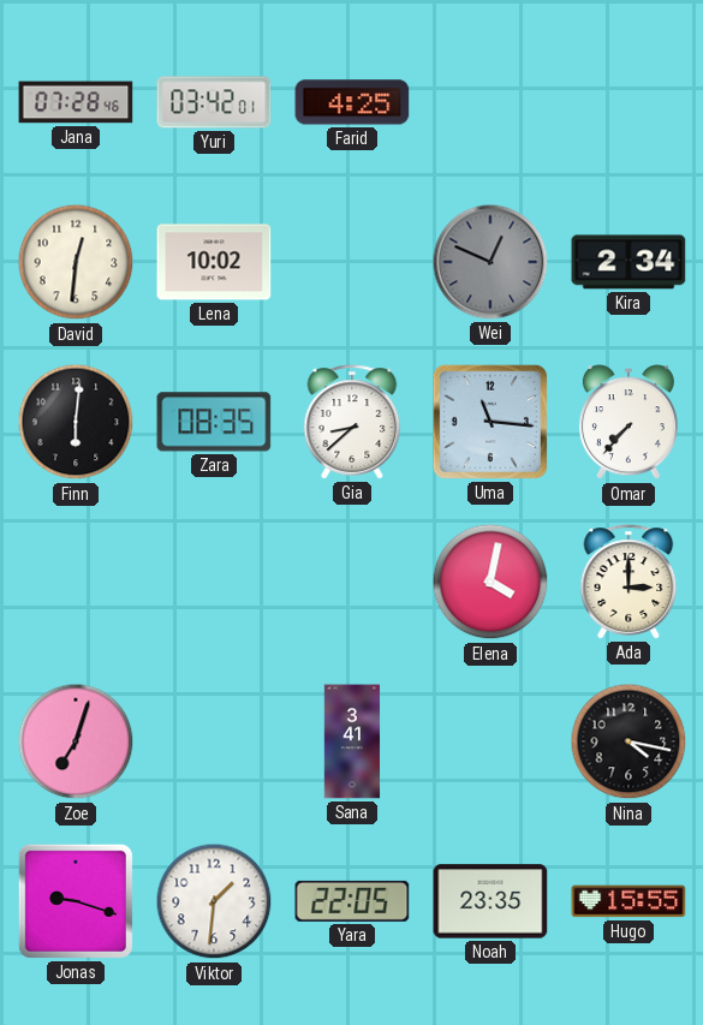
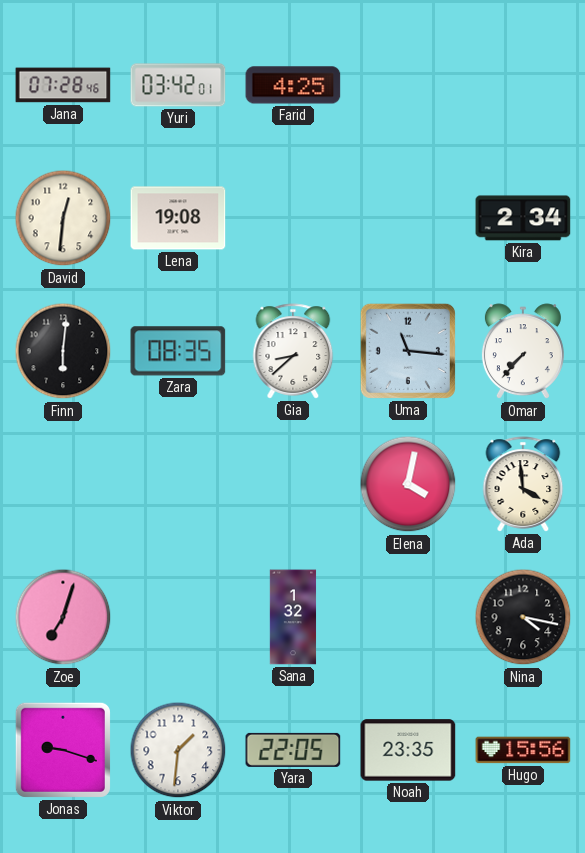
Lena: 10:02 -> 19:08 (178, 218)
Wei: 12:49 -> none (490, 262)
Ada: 3:00 -> 3:59 (523, 484)
Sana: 3:41 -> 1:32 (293, 617)
Hugo: 15:55 -> 15:56 (523, 750)
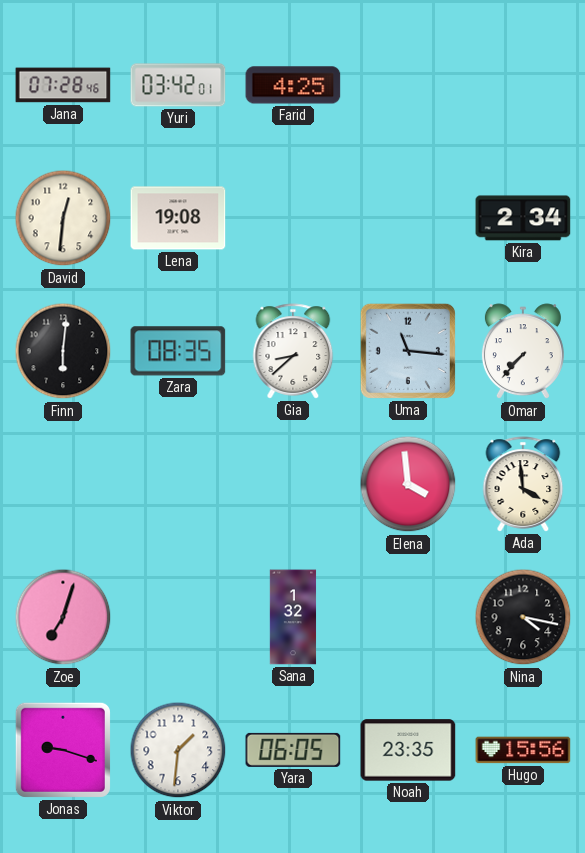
Elena: 4:02 -> 3:59 (408, 484)
Yara: 22:05 -> 06:05 (293, 750)
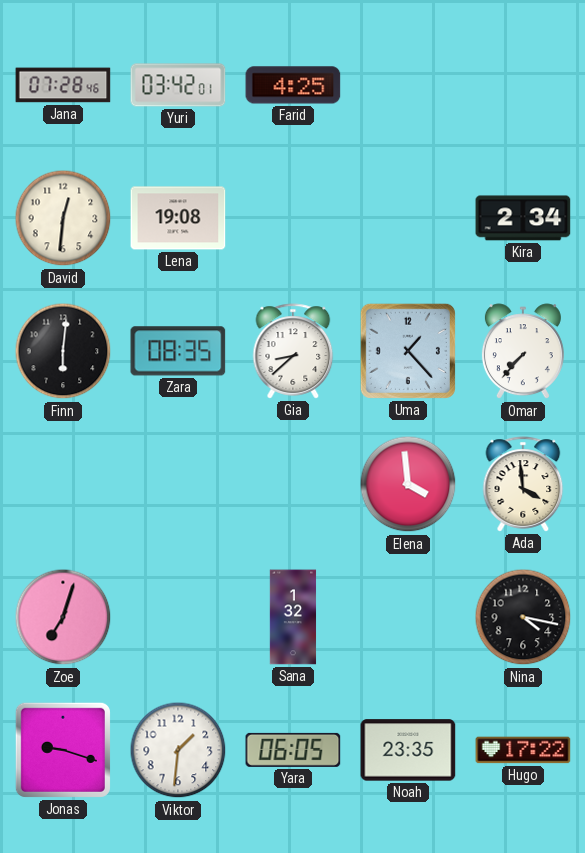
Uma: 11:16 -> 1:23 (408, 351)
Hugo: 15:56 -> 17:22 (523, 750)
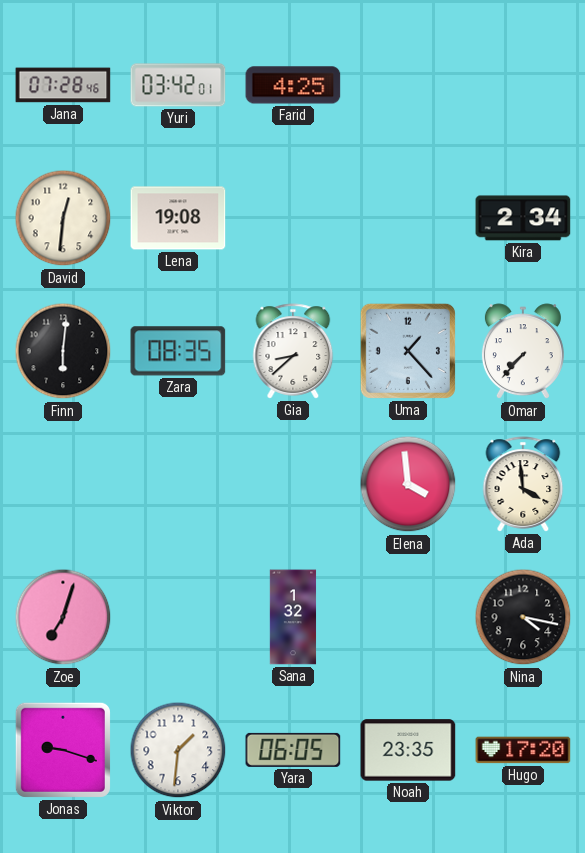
Hugo: 17:22 -> 17:20 (523, 750)
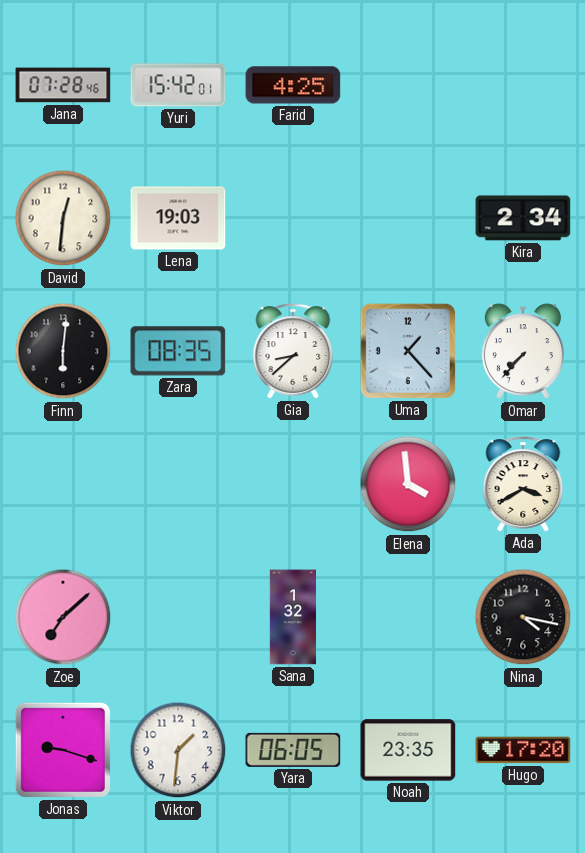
Yuri: 03:42 -> 15:42 (178, 85)
Lena: 19:08 -> 19:03 (178, 218)
Ada: 3:59 -> 3:40 (523, 484)
Zoe: 7:03 -> 7:08 (63, 617)
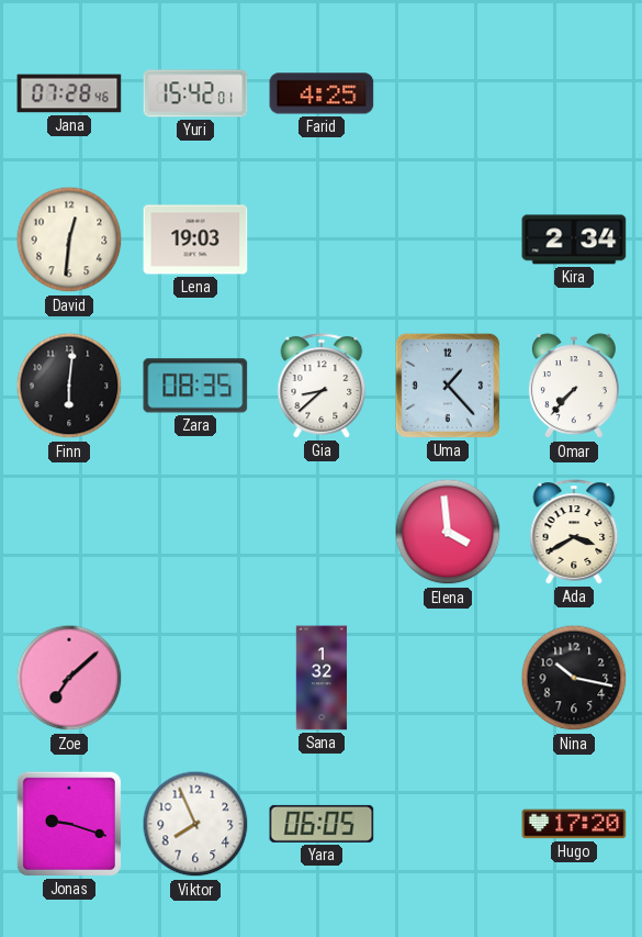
Nina: 4:17 -> 10:17 (574, 678)
Viktor: 1:31 -> 7:56 (195, 824)
Noah: 23:35 -> none (408, 750)
